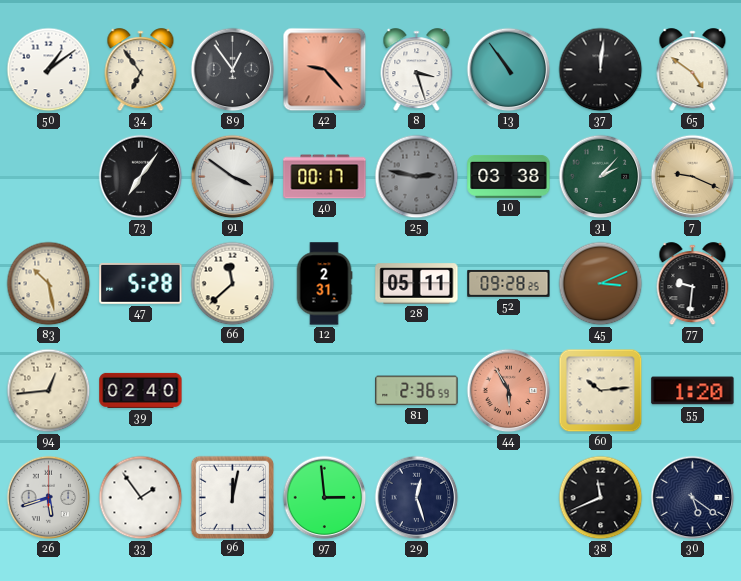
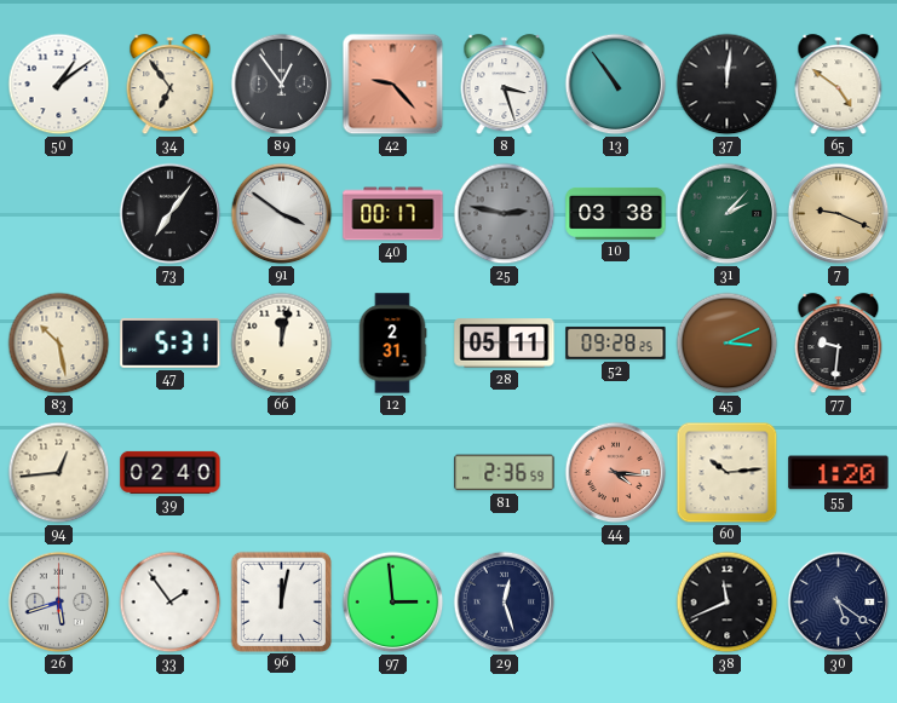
47: 5:28 -> 5:31 (171, 342)
66: 11:38 -> 12:02 (282, 344)
44: 5:55 -> 4:16 (616, 473)
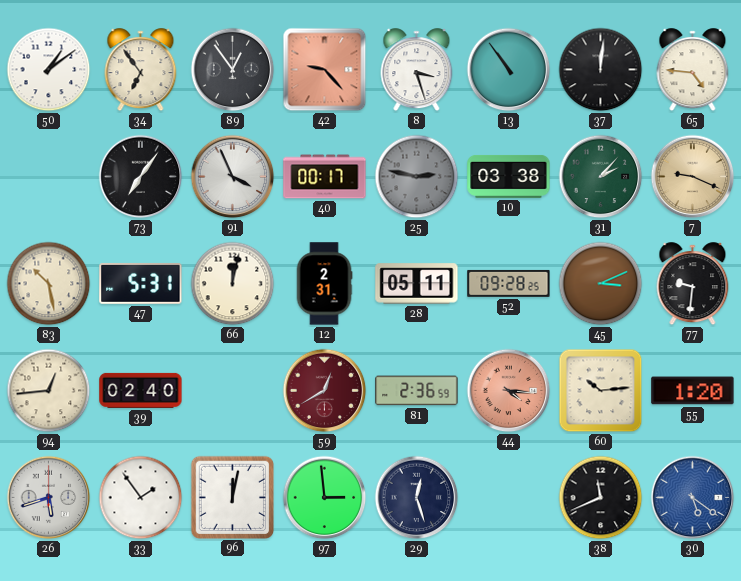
65: 4:51 -> 4:46 (693, 70)
91: 3:51 -> 3:56 (233, 177)
59: none -> 12:40 (325, 391)
30 dial: navy -> blue (693, 498)
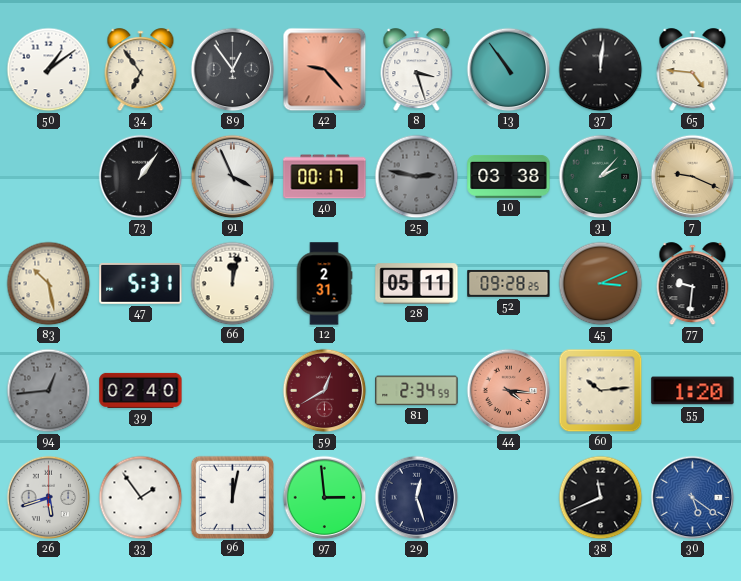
73: 7:06 -> 1:06 (141, 177)
94 dial: cream -> grey (49, 391)
81: 2:36 -> 2:34 (417, 391)
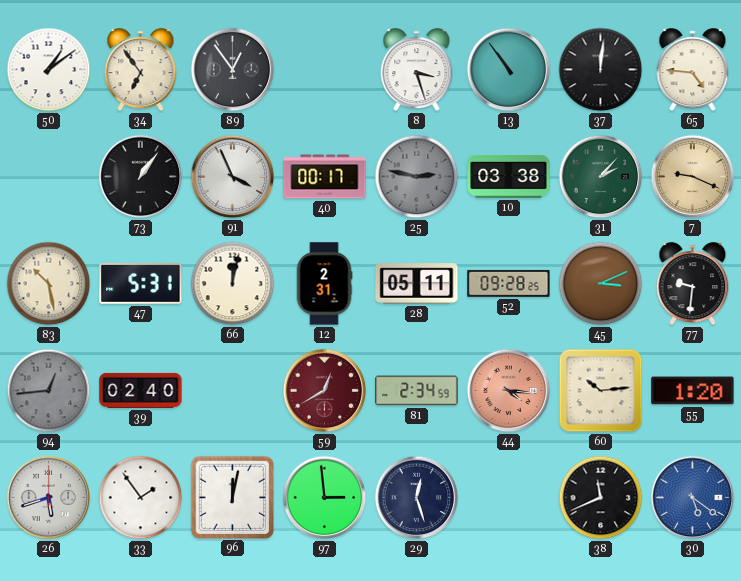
42: 9:23 -> none (325, 70)
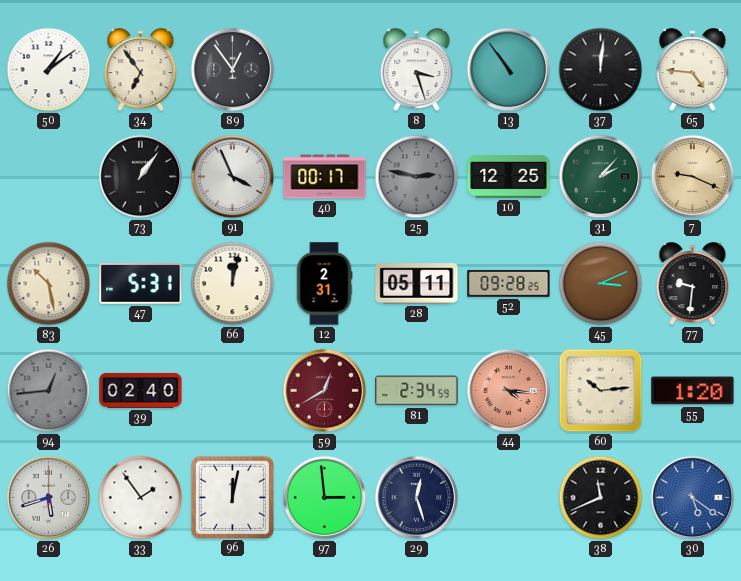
10: 03:38 -> 12:25 (509, 176)
